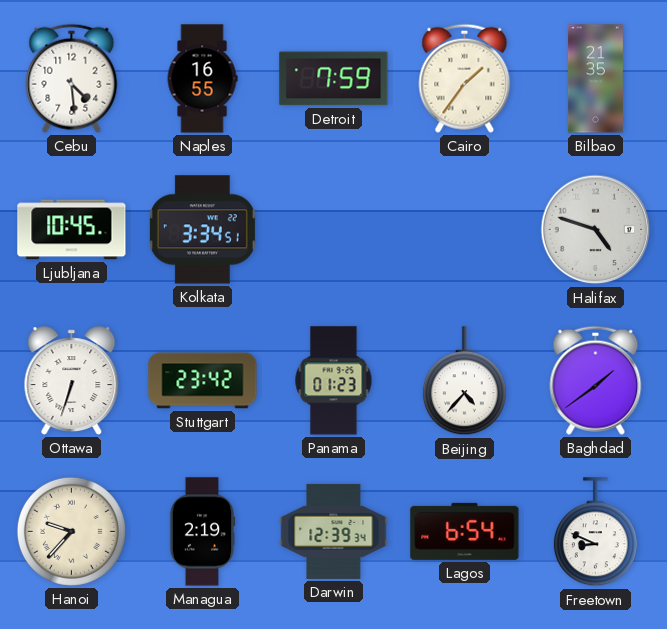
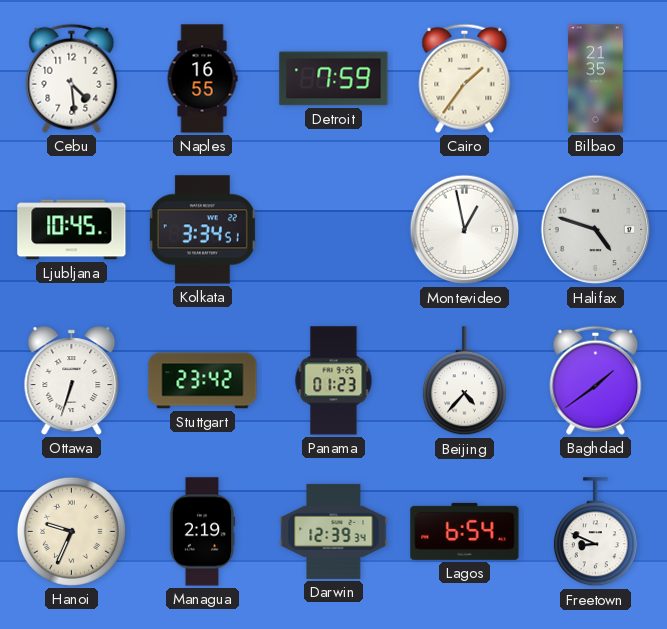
Montevideo: none -> 12:58 (465, 230)
Hanoi: 9:37 -> 9:34 (71, 531)
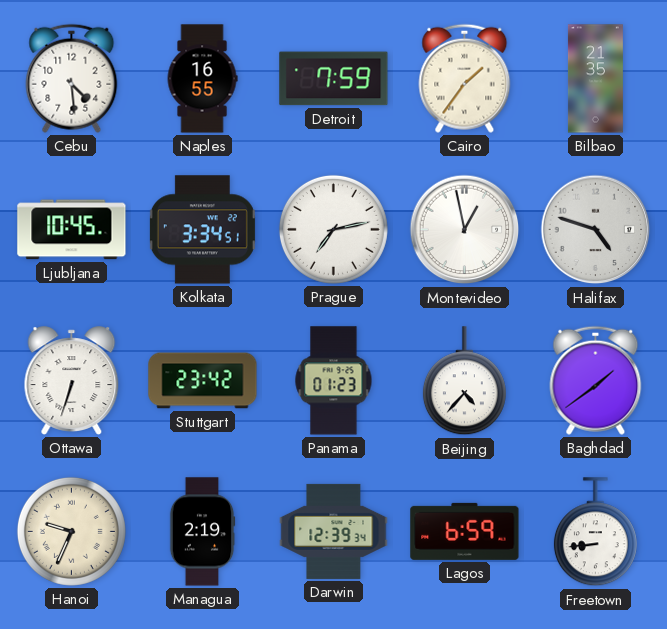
Prague: none -> 7:13 (333, 229)
Lagos: 6:54 -> 6:59 (465, 531)
Freetown: 8:49 -> 8:44 (595, 532)
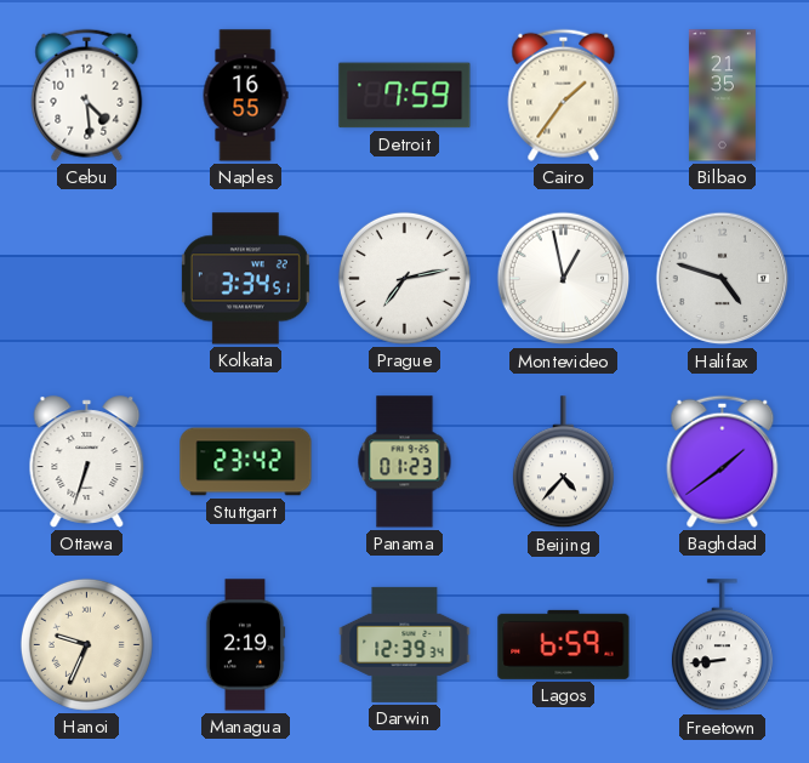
Ljubljana: 10:45 -> none (72, 230)
